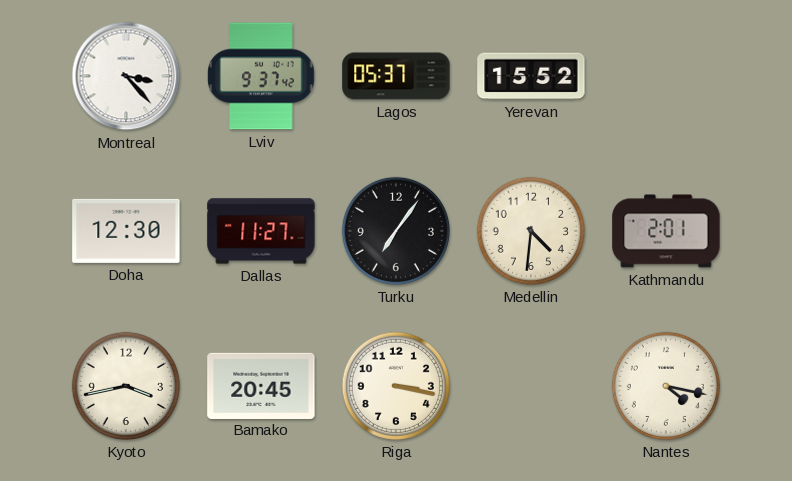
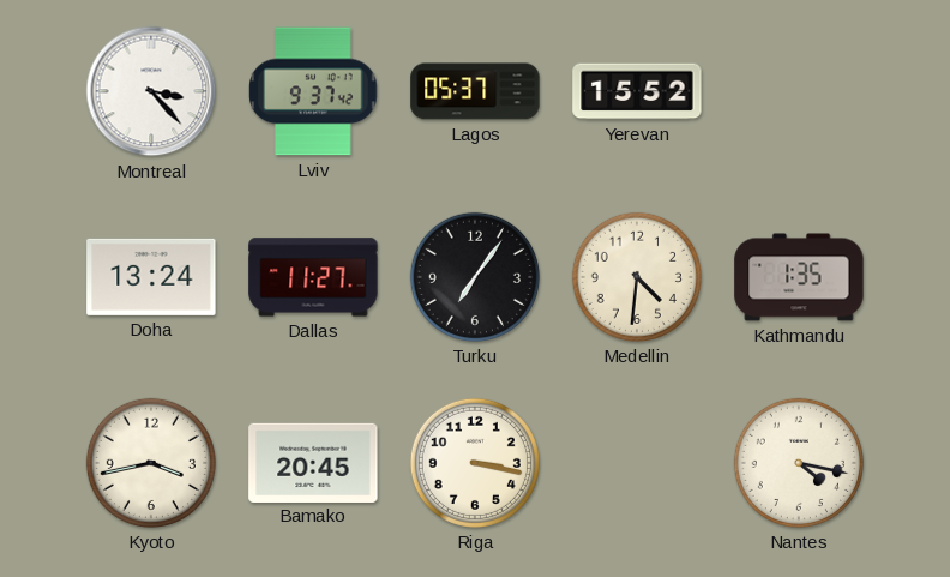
Doha: 12:30 -> 13:24 (151, 277)
Kathmandu: 2:01 -> 1:35 (799, 277)
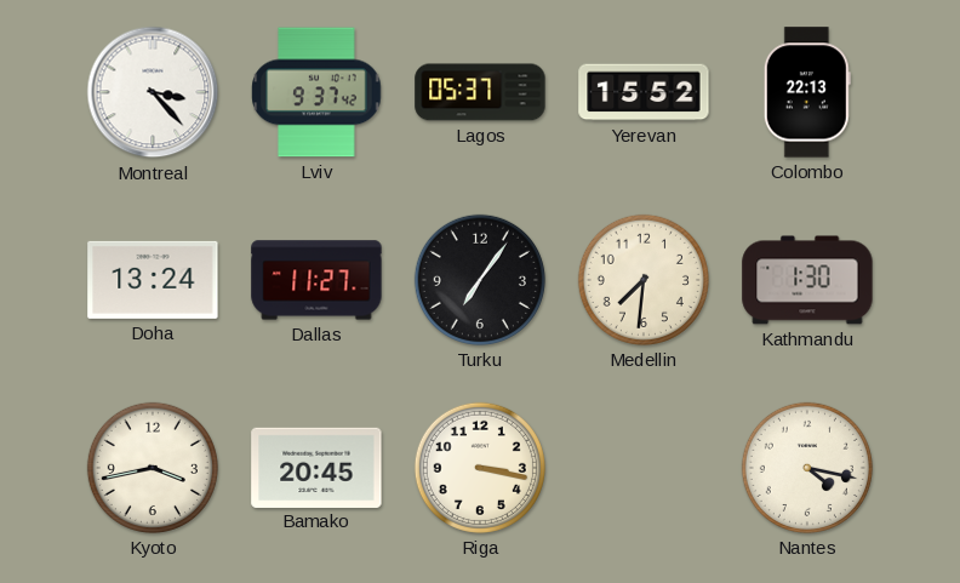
Colombo: none -> 22:13 (807, 92)
Medellin: 4:31 -> 7:31 (644, 280)
Kathmandu: 1:35 -> 1:30 (807, 280)
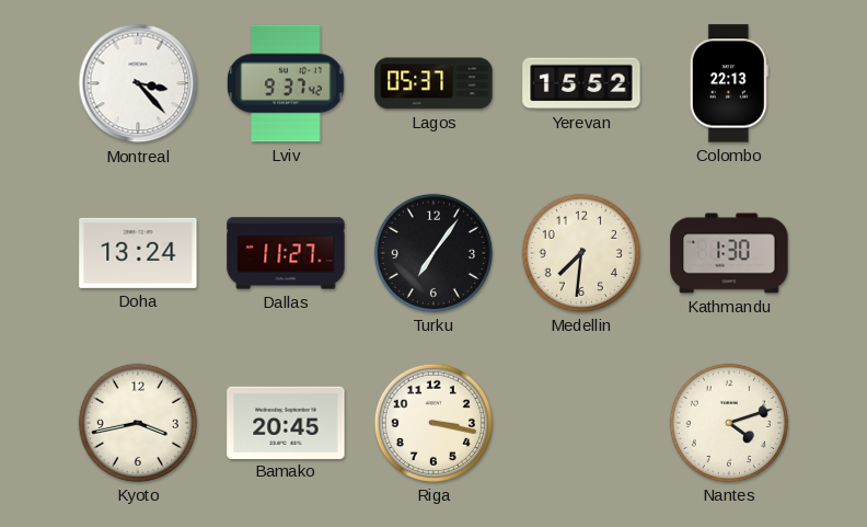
Nantes: 4:17 -> 4:12 (729, 423)
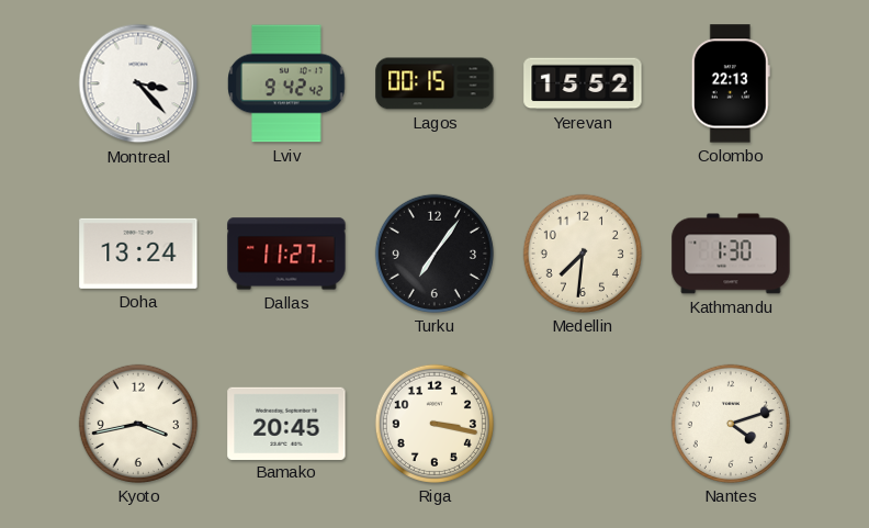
Lviv: 9:37 -> 9:42 (286, 83)
Lagos: 05:37 -> 00:15 (435, 83)
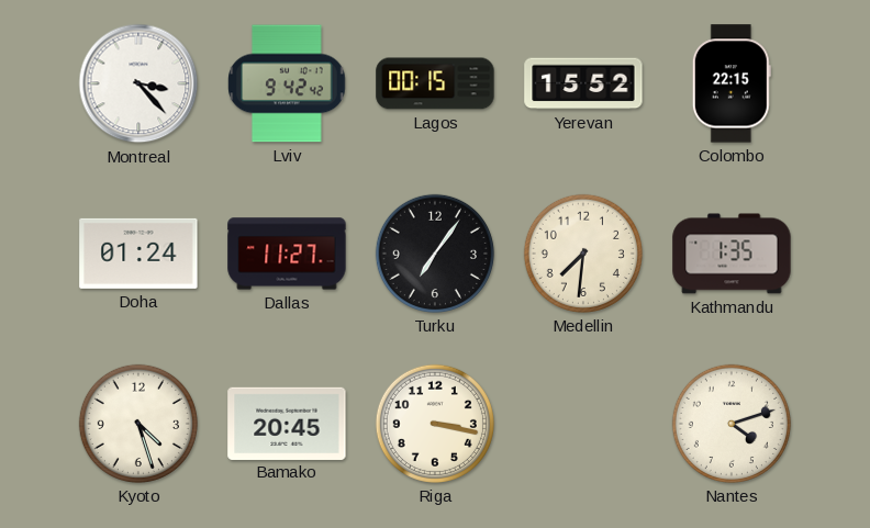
Colombo: 22:13 -> 22:15 (732, 83)
Doha: 13:24 -> 01:24 (138, 254)
Kathmandu: 1:30 -> 1:35 (732, 254)
Kyoto: 3:43 -> 4:27 (138, 424)
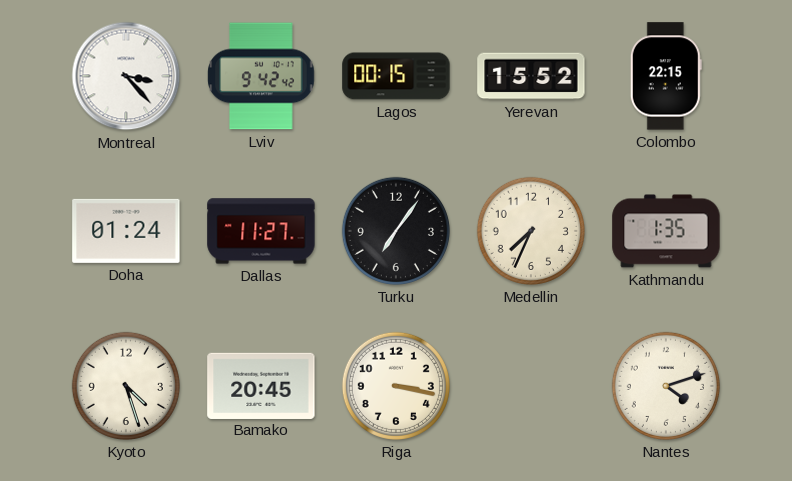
Medellin: 7:31 -> 7:34 (531, 231)
